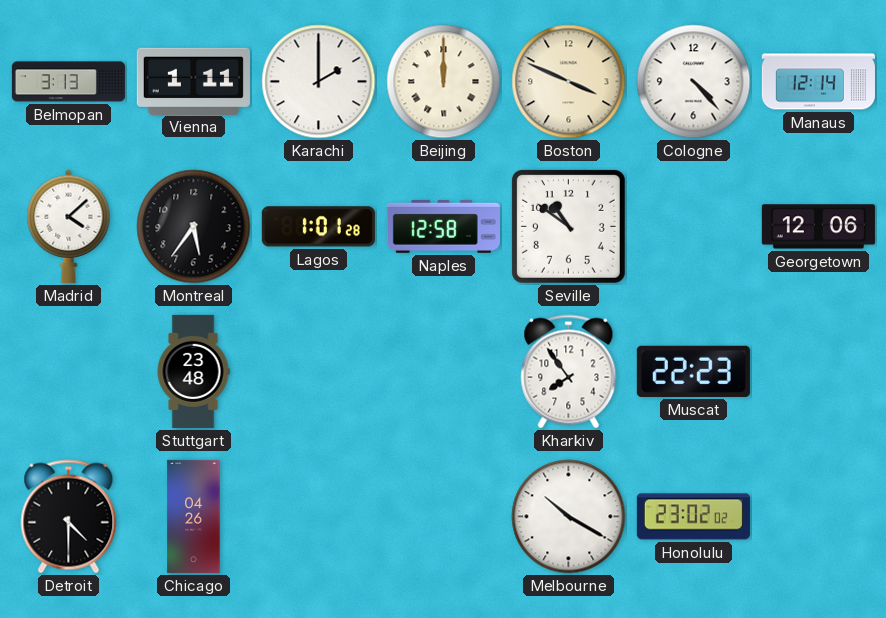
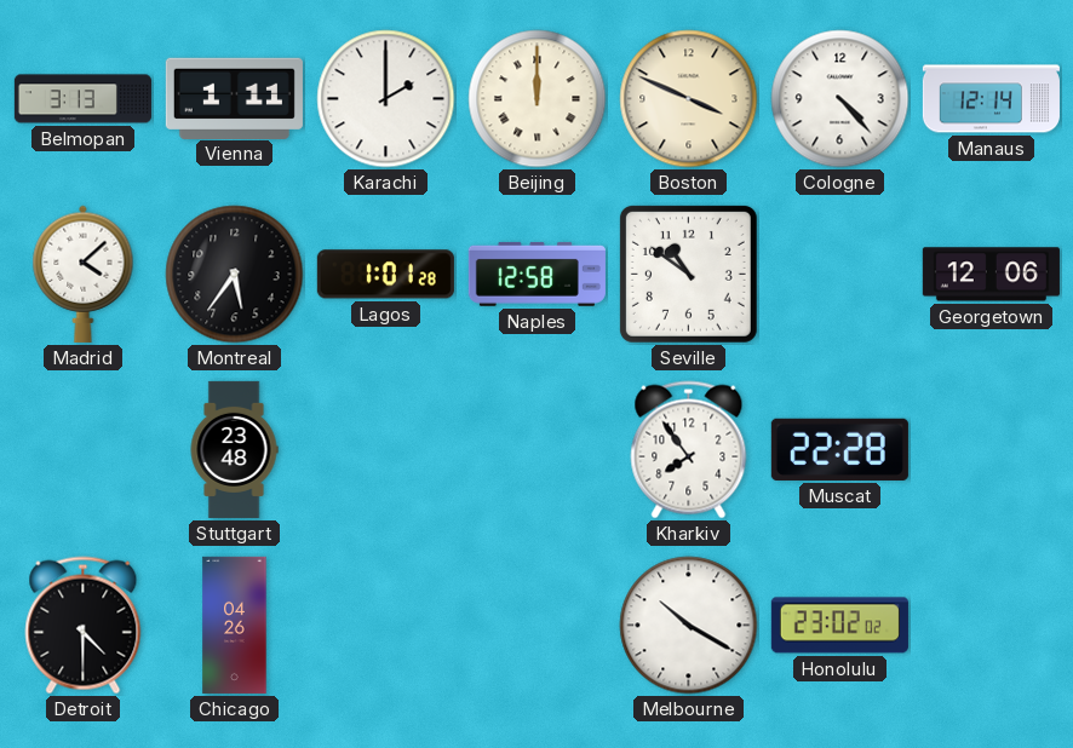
Muscat: 22:23 -> 22:28 (839, 449)
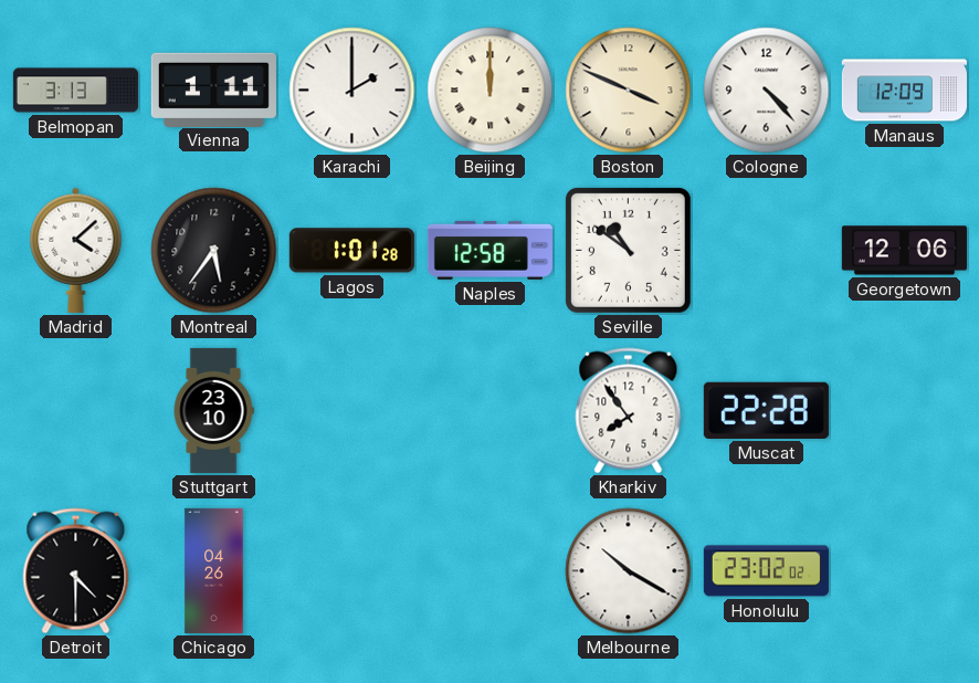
Manaus: 12:14 -> 12:09 (904, 91)
Stuttgart: 23:48 -> 23:10 (213, 410)
